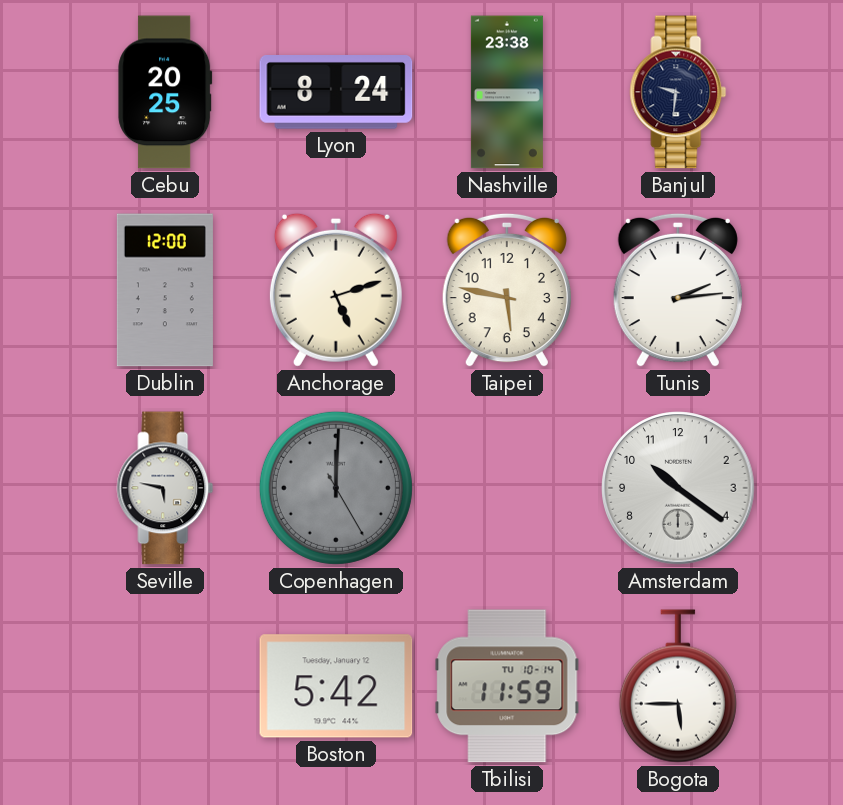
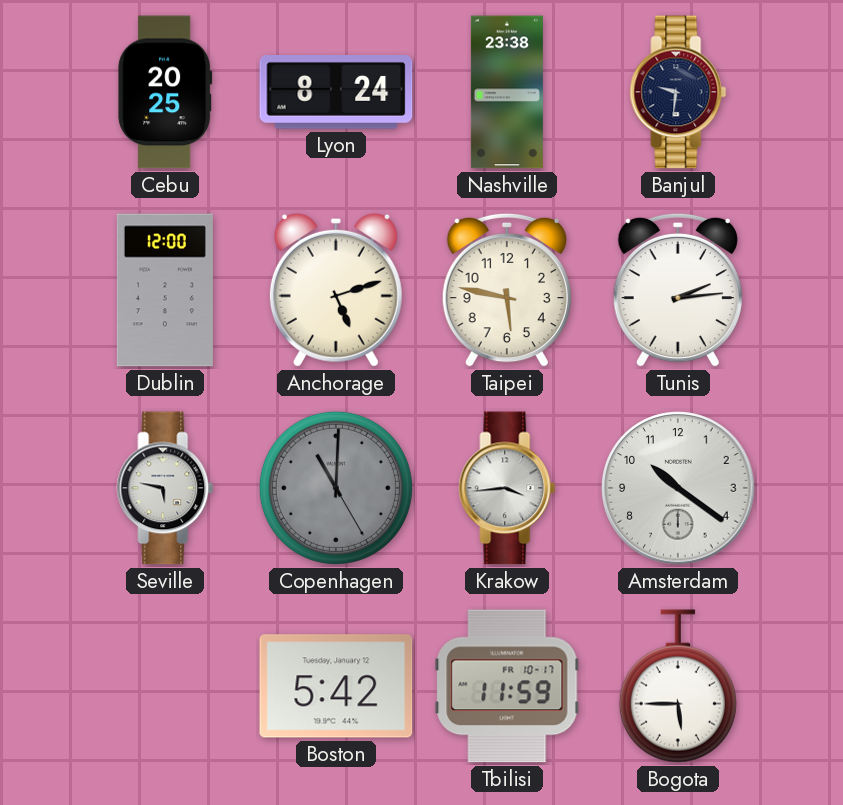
Copenhagen: 12:00 -> 11:00 (336, 488)
Krakow: none -> 3:44 (507, 488)
Tbilisi date: TU 10-14 -> FR 10-17 (507, 686)
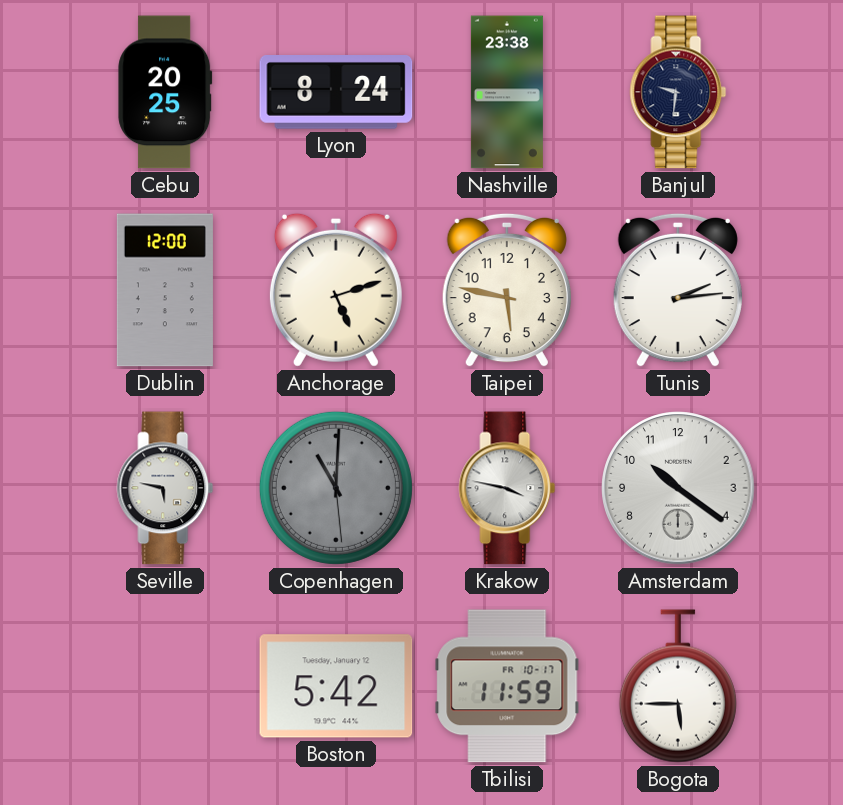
Copenhagen: 11:00:25 -> 11:00:29 (336, 488)
Krakow: 3:44 -> 3:47 (507, 488)
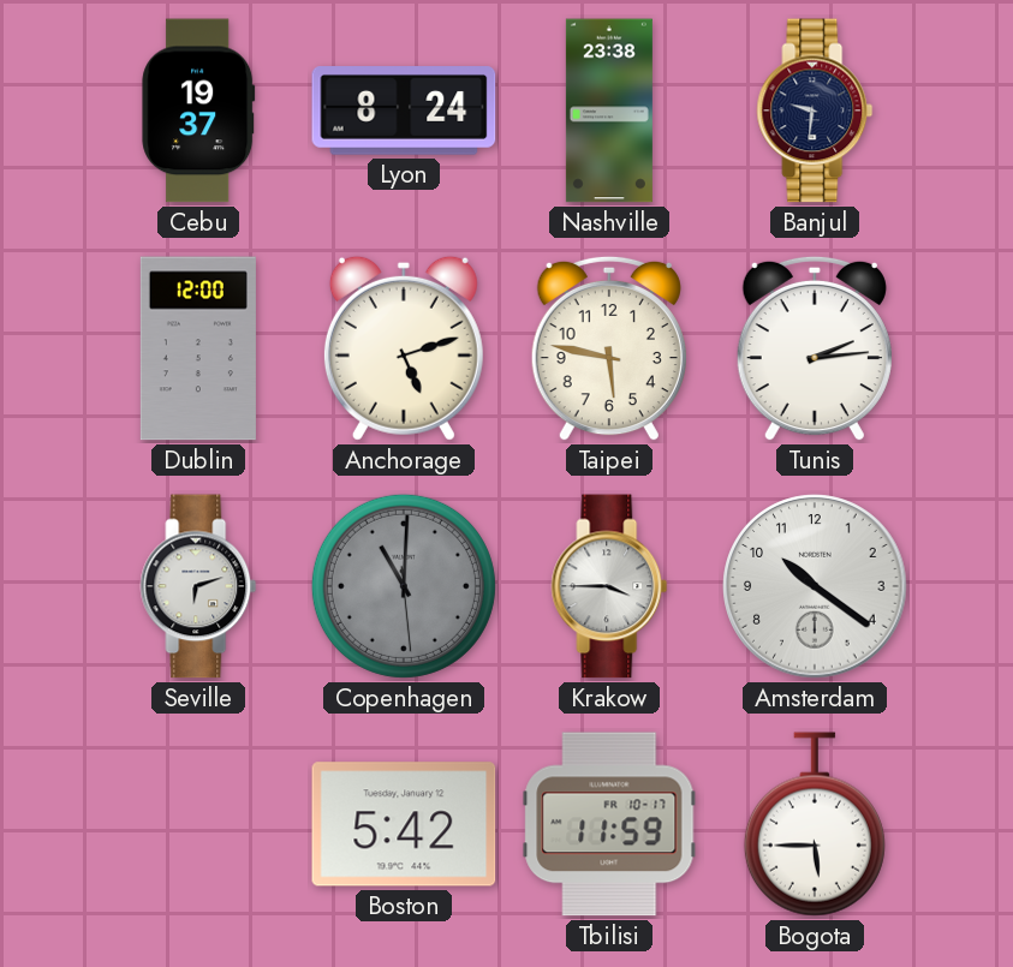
Cebu: 20:25 -> 19:37 (198, 111)
Seville: 5:47 -> 6:12 (198, 586)
Krakow: 3:47 -> 3:45 (609, 586)
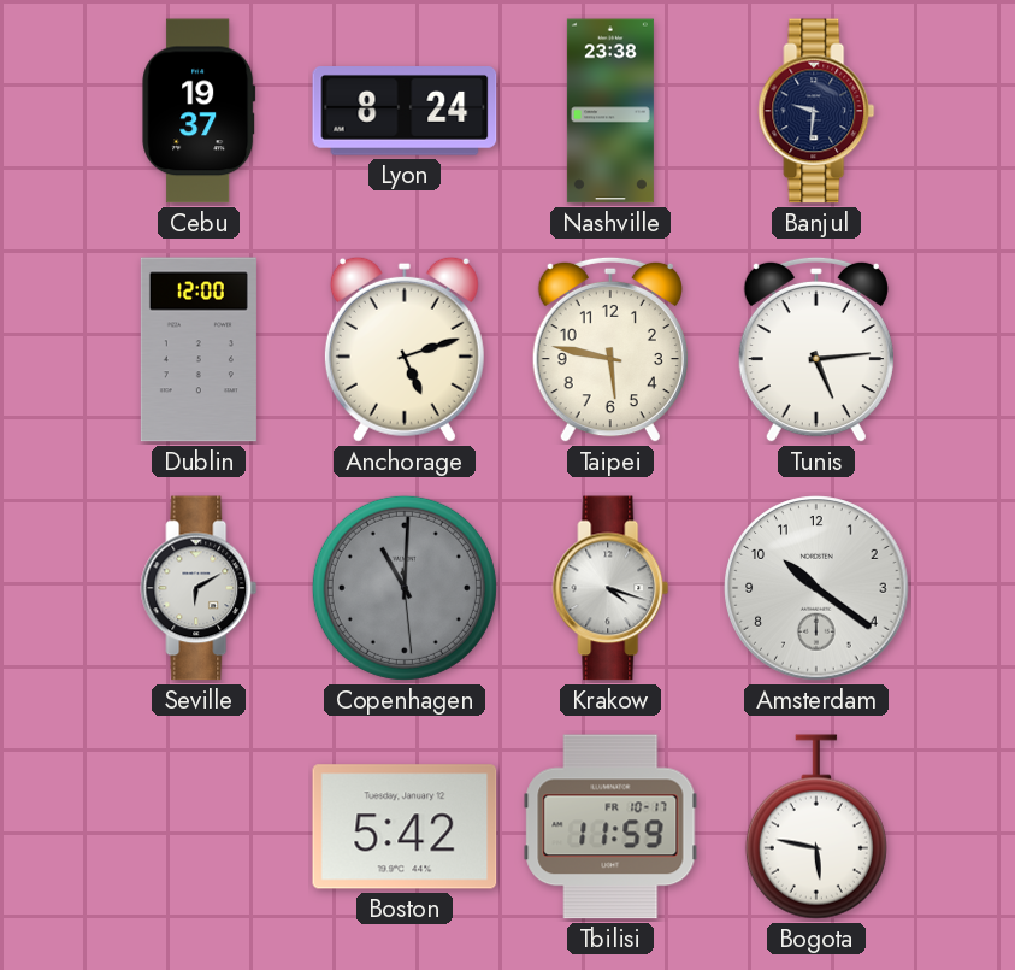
Tunis: 2:14 -> 5:14 (816, 349)
Seville: 6:12 -> 6:10 (199, 588)
Krakow: 3:45 -> 4:18 (610, 588)
Bogota: 5:45 -> 5:47 (816, 827)
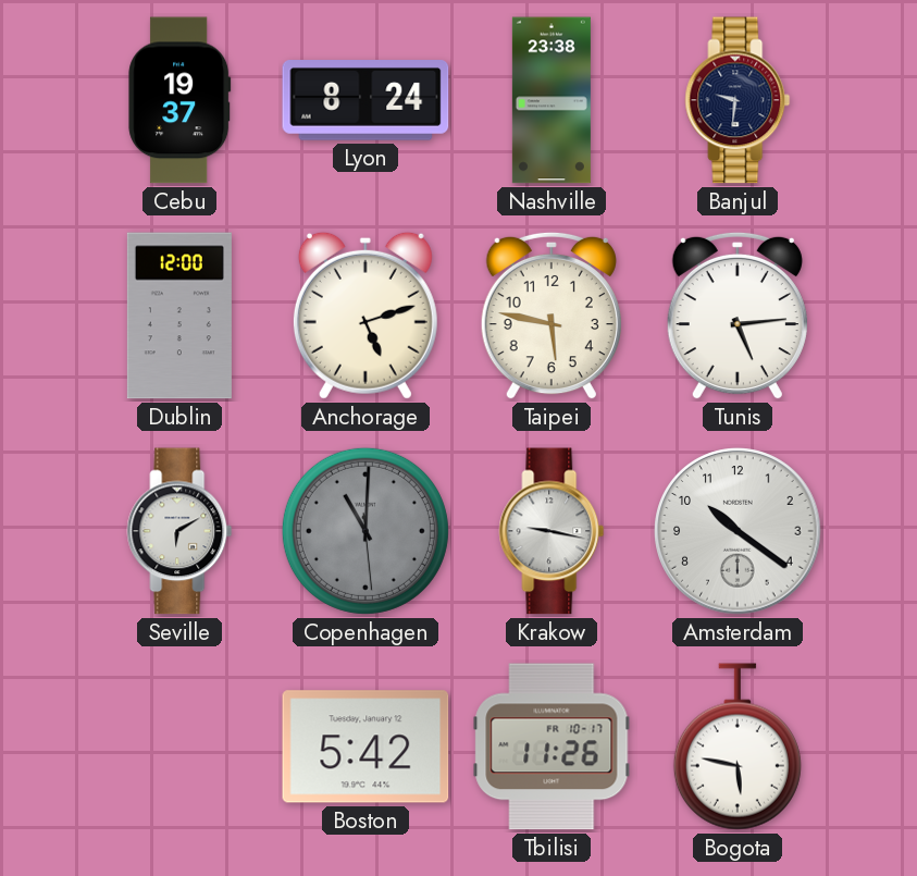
Krakow: 4:18 -> 9:17 (552, 531)
Tbilisi: 11:59 -> 11:26 (552, 747)
